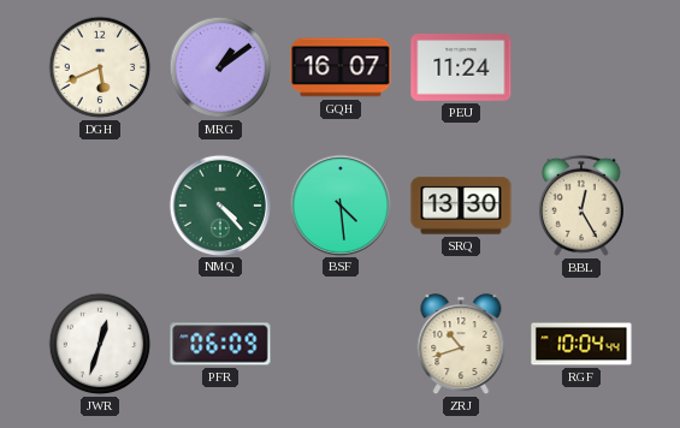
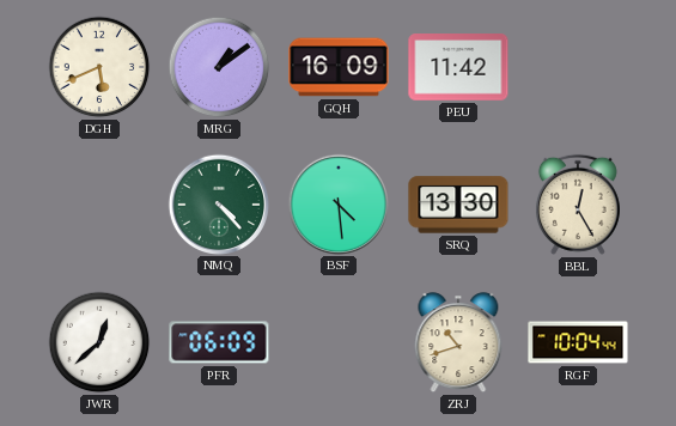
GQH: 16:07 -> 16:09 (339, 67)
PEU: 11:24 -> 11:42 (458, 68)
JWR: 12:33 -> 12:38 (99, 342)
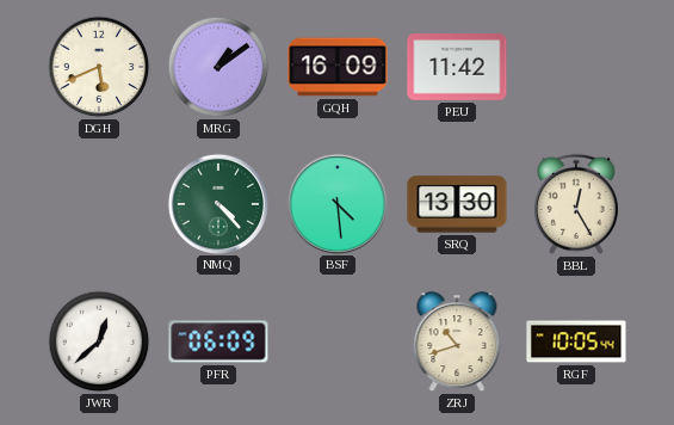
RGF: 10:04 -> 10:05 (576, 341)
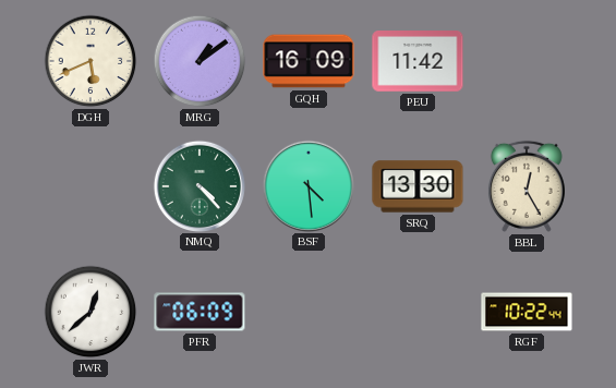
ZRJ: 10:42 -> none (457, 343)
RGF: 10:05 -> 10:22 (527, 312)
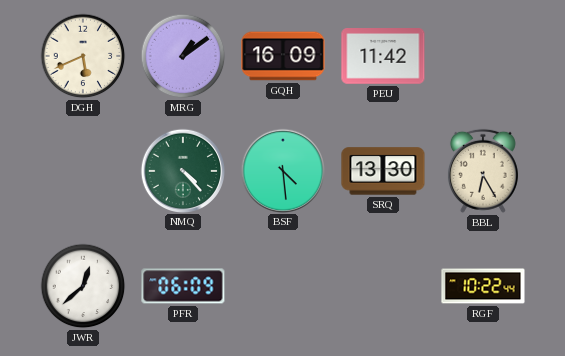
BBL: 12:25 -> 6:25 (483, 171)
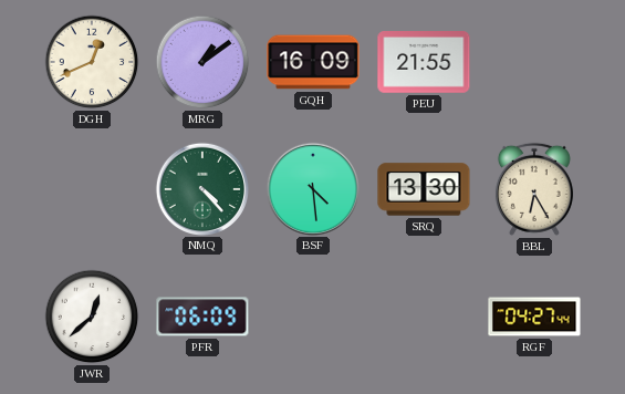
DGH: 5:41 -> 12:41 (92, 62)
PEU: 11:42 -> 21:55 (424, 63)
RGF: 10:22 -> 04:27 (534, 317)
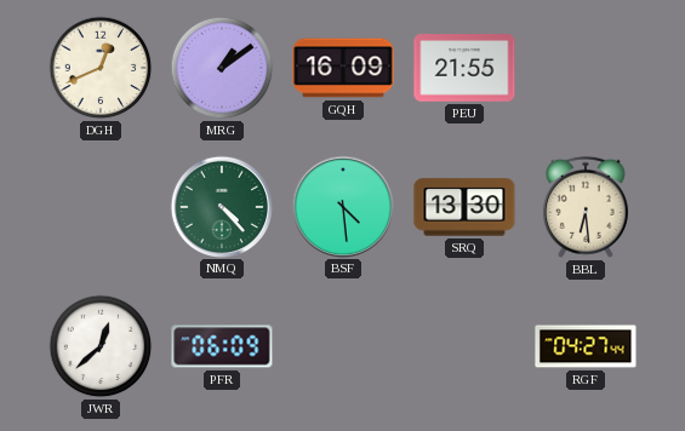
BBL: 6:25 -> 6:29 (586, 207)
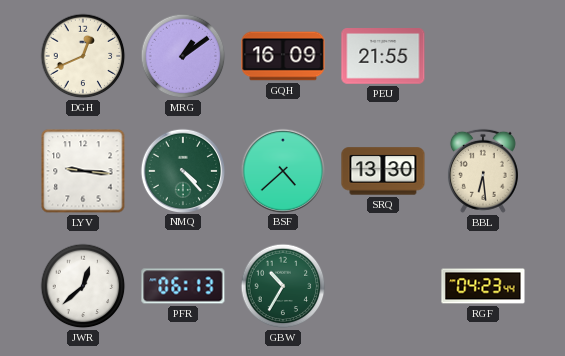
LYV: none -> 9:16 (83, 171)
BSF: 4:29 -> 4:38 (282, 170)
PFR: 06:09 -> 06:13 (183, 286)
GBW: none -> 10:35 (283, 286)
RGF: 04:27 -> 04:23 (483, 286)
